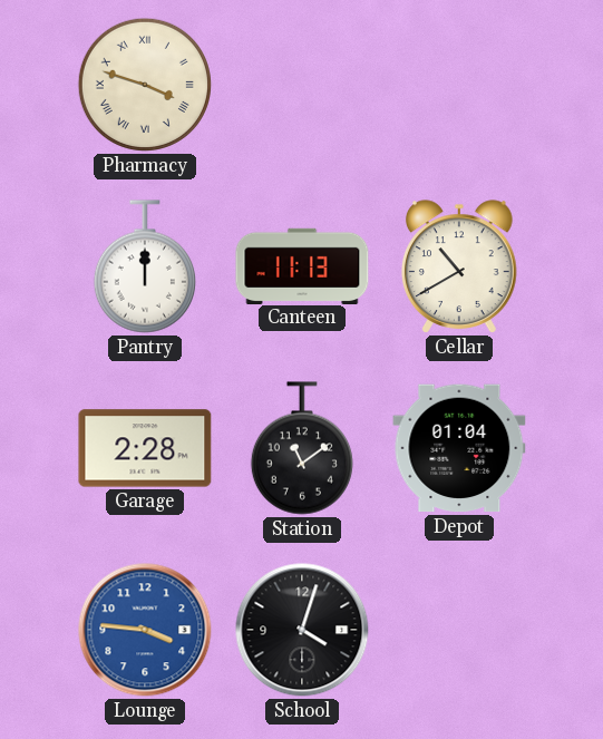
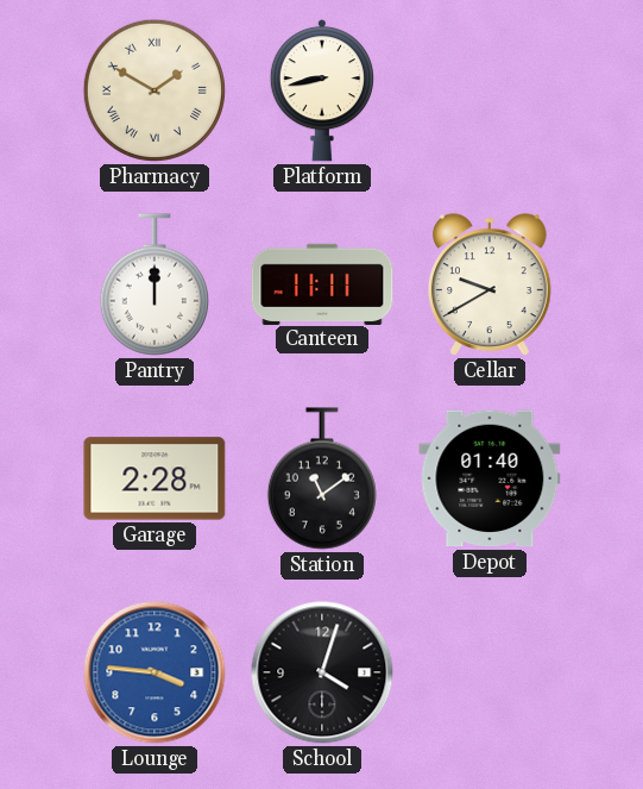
Pharmacy: 3:48 -> 1:50 (155, 90)
Platform: none -> 8:43 (322, 90)
Canteen: 11:13 -> 11:11 (322, 283)
Cellar: 10:40 -> 9:40 (491, 284)
Depot: 01:04 -> 01:40 (490, 478)
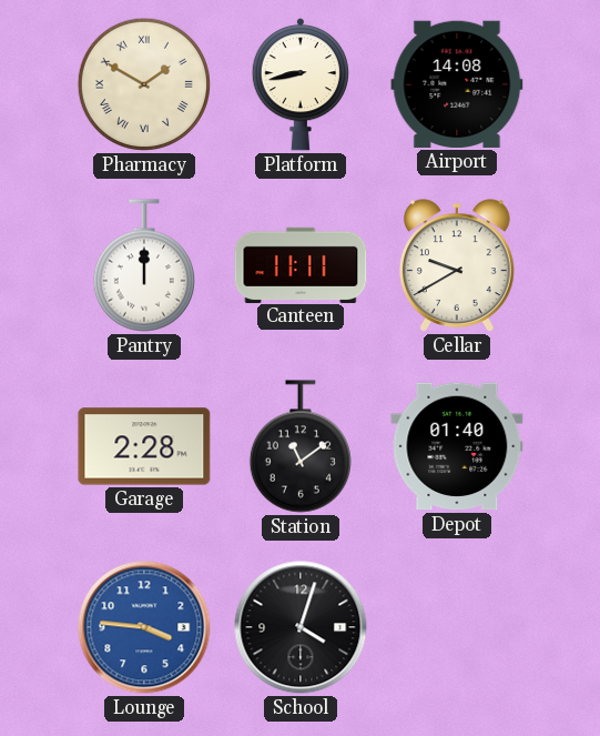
Airport: none -> 14:08 (457, 84)
